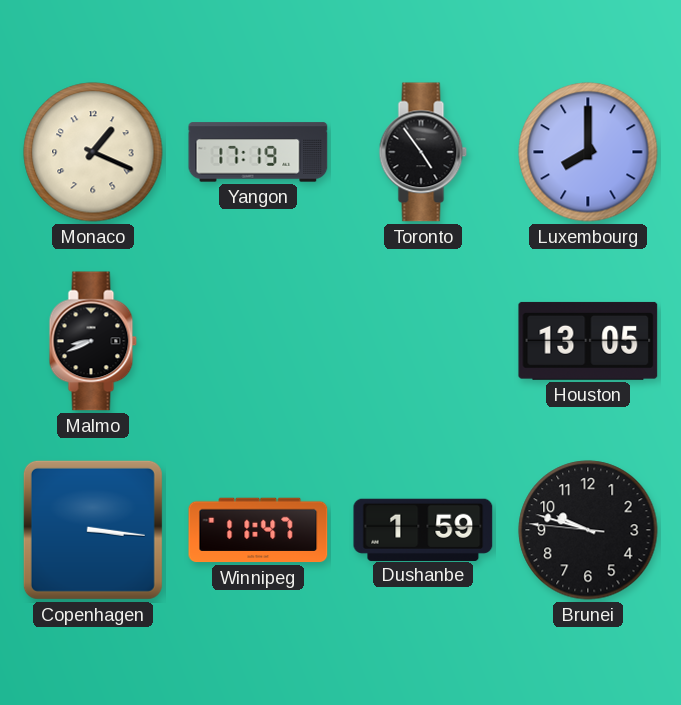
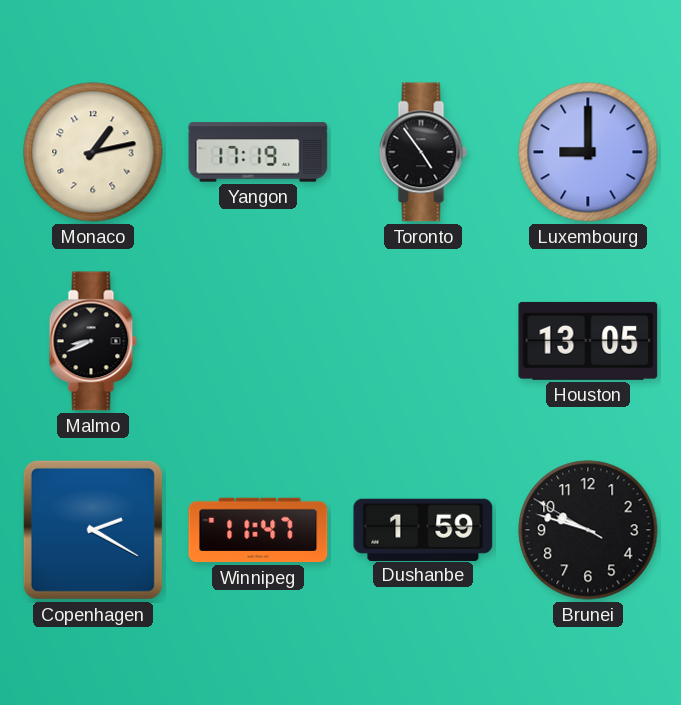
Monaco: 1:19 -> 1:13 (93, 152)
Luxembourg: 8:00 -> 9:00 (588, 152)
Copenhagen: 3:16 -> 2:20 (93, 530)
Brunei: 9:47:46 -> 9:47:50 (588, 530)
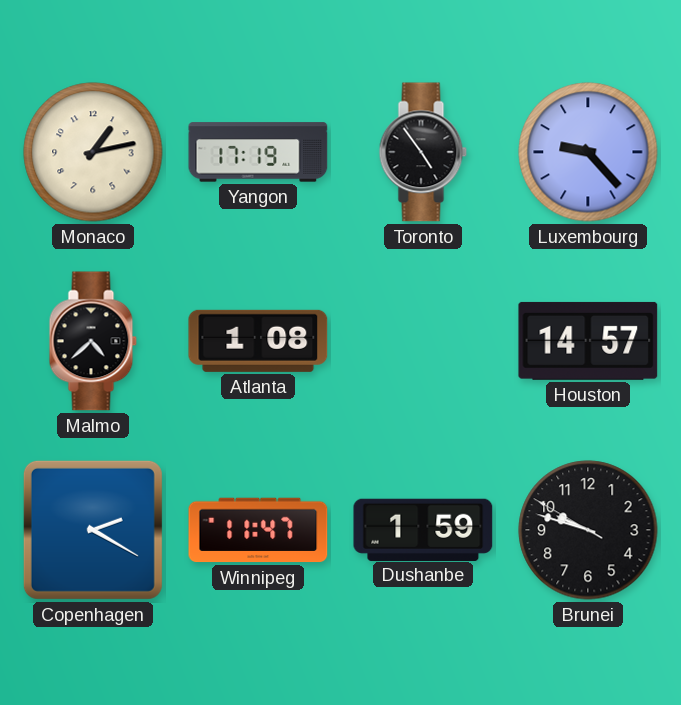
Luxembourg: 9:00 -> 9:23 (588, 152)
Malmo: 8:41 -> 4:38 (93, 341)
Atlanta: none -> 1:08 (258, 341)
Houston: 13:05 -> 14:57 (588, 341)
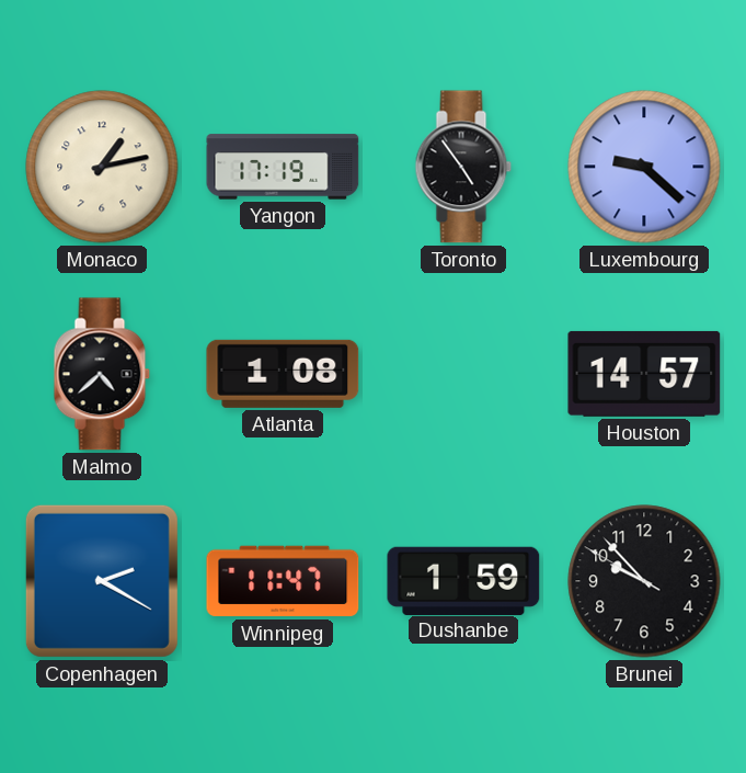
Luxembourg: 9:23 -> 9:22 (644, 167)
Brunei: 9:47 -> 9:52 (644, 581)
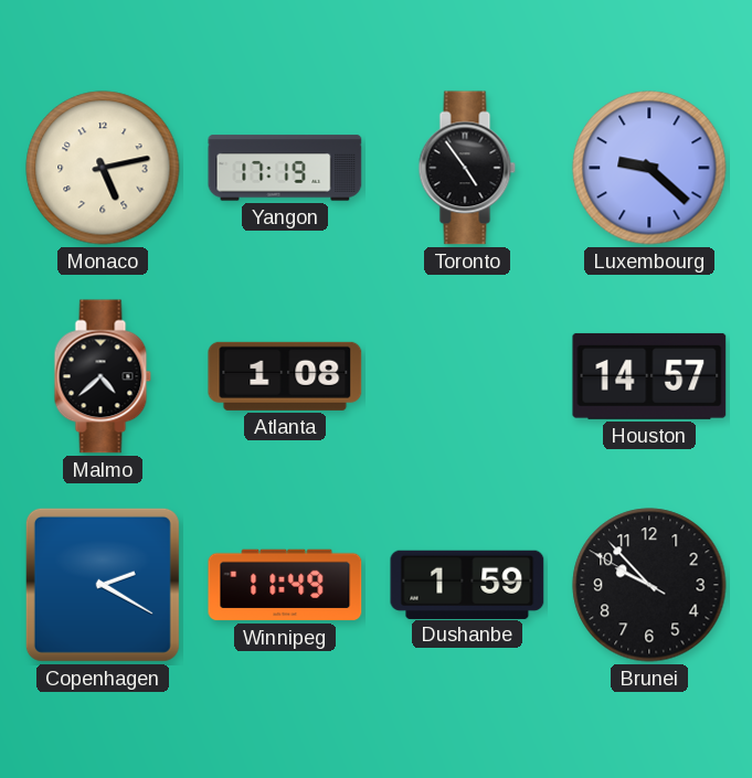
Monaco: 1:13 -> 5:13 (103, 168)
Winnipeg: 11:47 -> 11:49 (285, 585)
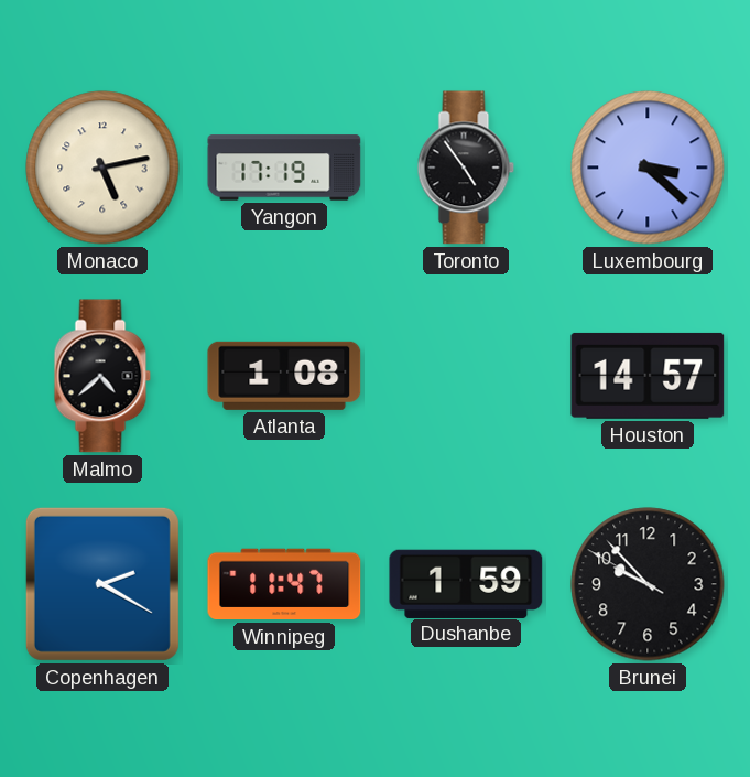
Luxembourg: 9:22 -> 3:22 (648, 168)
Winnipeg: 11:49 -> 11:47 (284, 584)
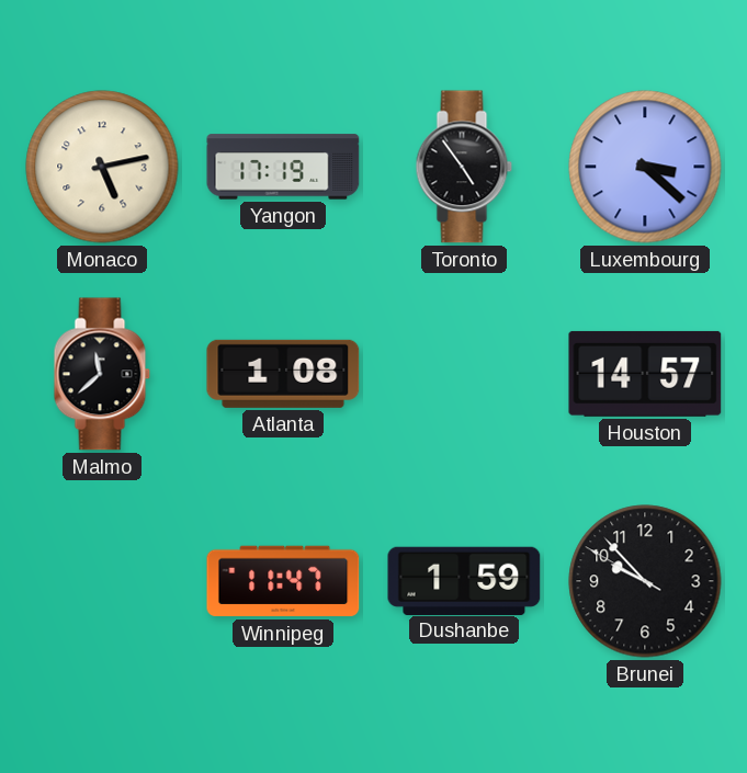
Malmo: 4:38 -> 11:38 (102, 374)
Copenhagen: 2:20 -> none (102, 584)
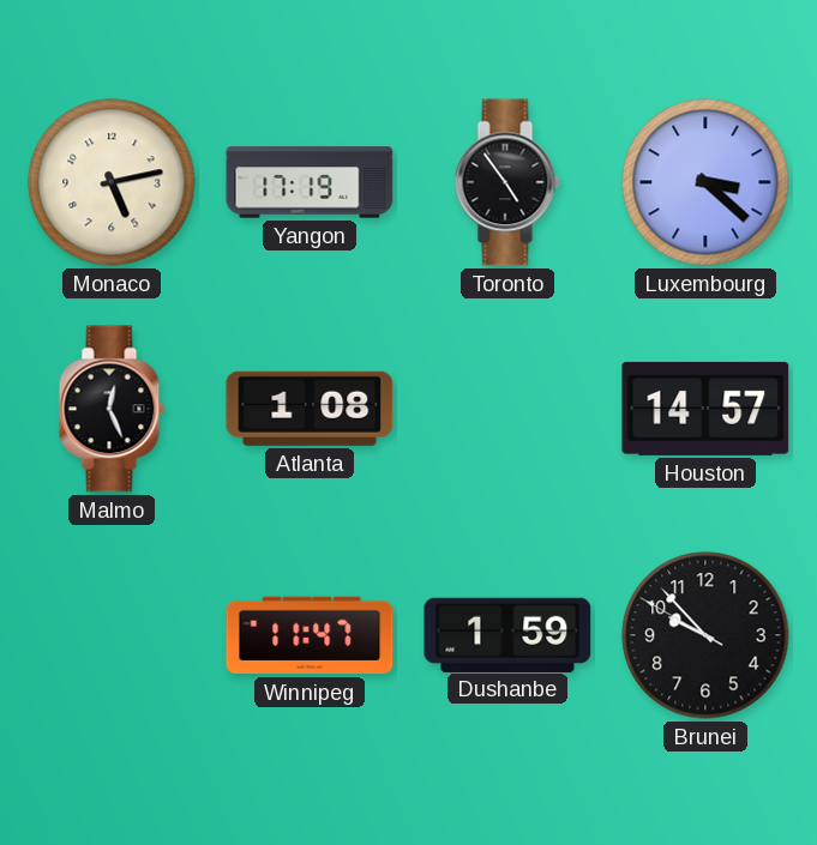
Malmo: 11:38 -> 12:26 (112, 409)
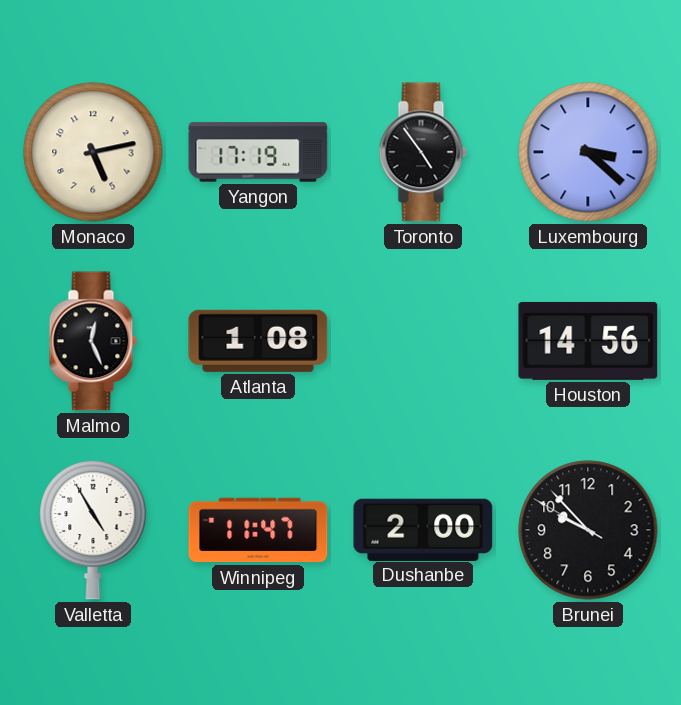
Houston: 14:57 -> 14:56 (588, 341)
Valletta: none -> 4:55 (93, 530)
Dushanbe: 1:59 -> 2:00 (423, 529)
